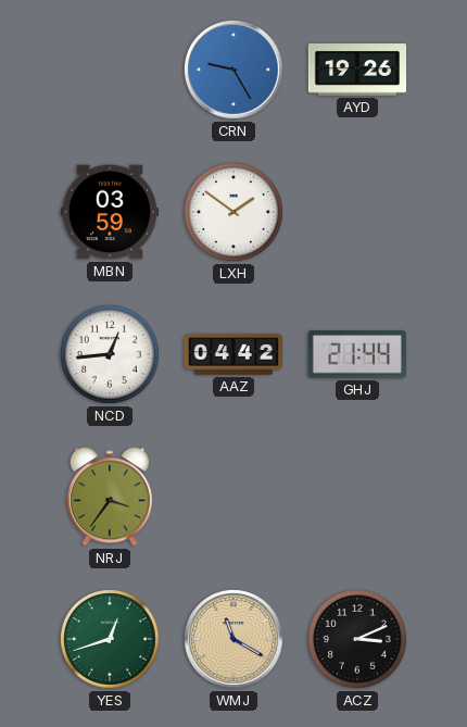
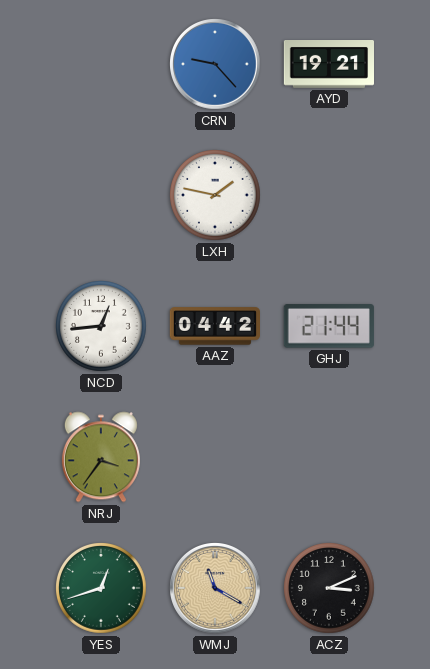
CRN: 9:25 -> 9:23 (216, 65)
AYD: 19:26 -> 19:21 (328, 65)
MBN: 03:59 -> none (110, 212)
LXH: 1:51 -> 1:47 (216, 196)
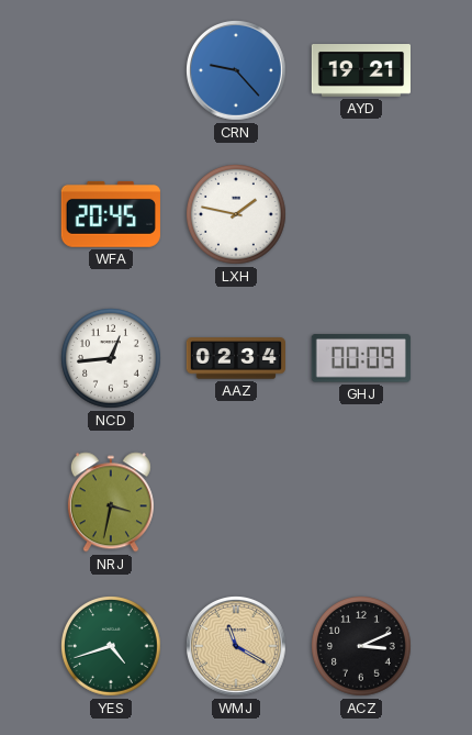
WFA: none -> 20:45 (111, 214)
AAZ: 04:42 -> 02:34 (235, 358)
GHJ: 21:44 -> 00:09 (361, 358)
NRJ: 3:36 -> 3:32 (111, 502)
YES: 12:42 -> 4:42 (112, 647)
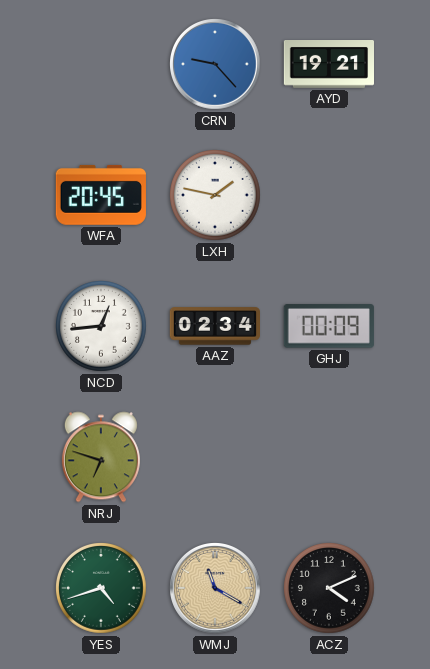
NRJ: 3:32 -> 6:48 (101, 457)
ACZ: 3:11 -> 4:11 (330, 589)
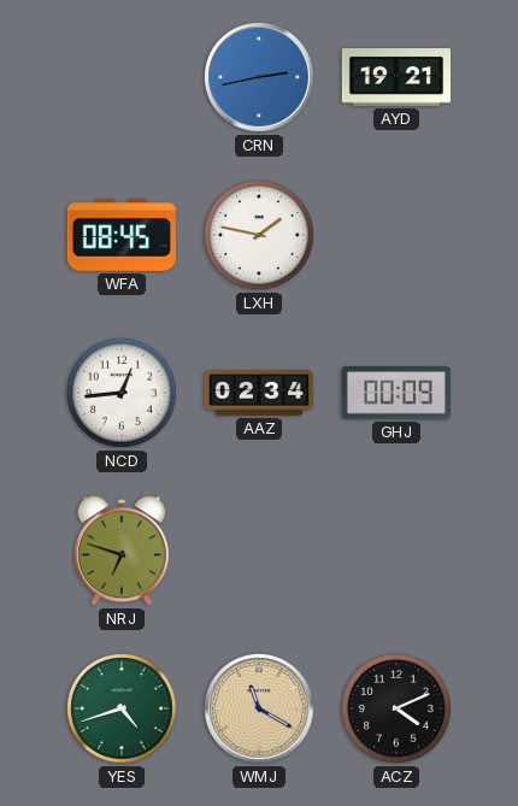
CRN: 9:23 -> 2:43 (260, 78)
WFA: 20:45 -> 08:45 (122, 235)
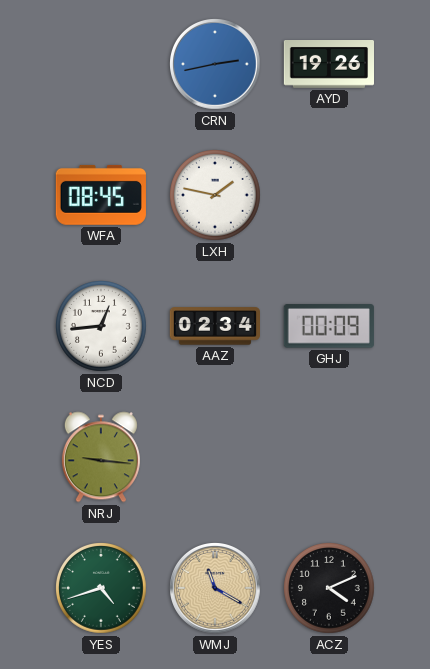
AYD: 19:21 -> 19:26 (328, 65)
NRJ: 6:48 -> 9:16 (101, 457)
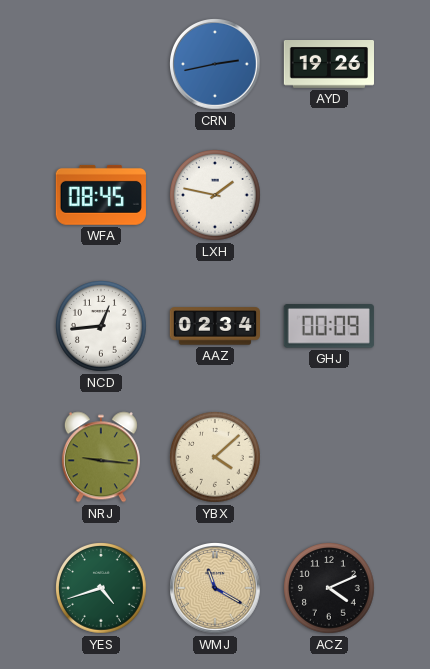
YBX: none -> 4:08 (216, 458)
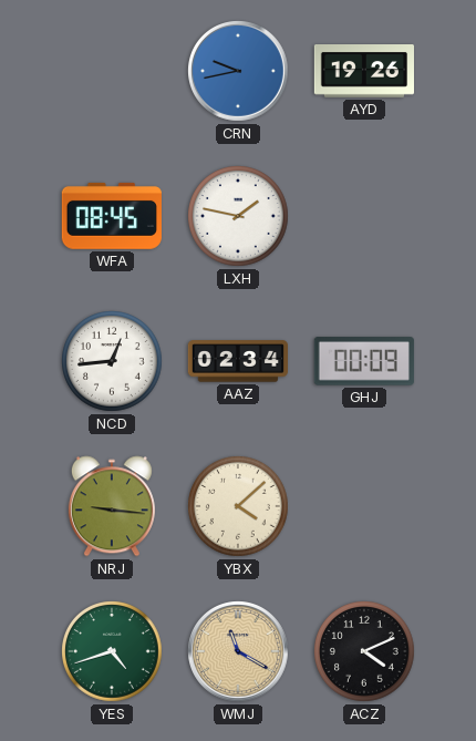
CRN: 2:43 -> 9:43 (239, 72)
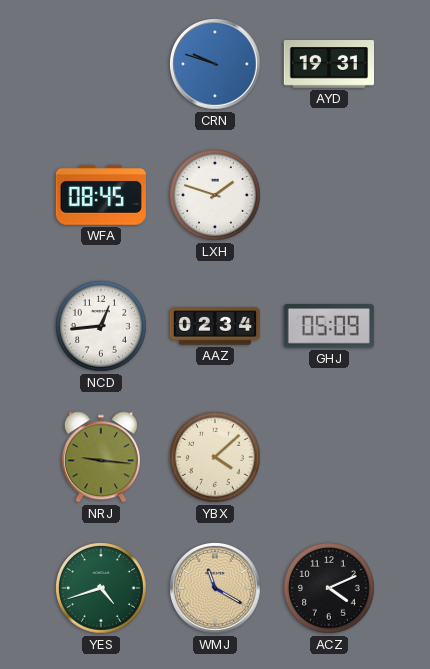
CRN: 9:43 -> 9:48 (216, 65)
AYD: 19:26 -> 19:31 (328, 65)
LXH: 1:47 -> 1:48 (216, 196)
GHJ: 00:09 -> 05:09 (329, 326)
